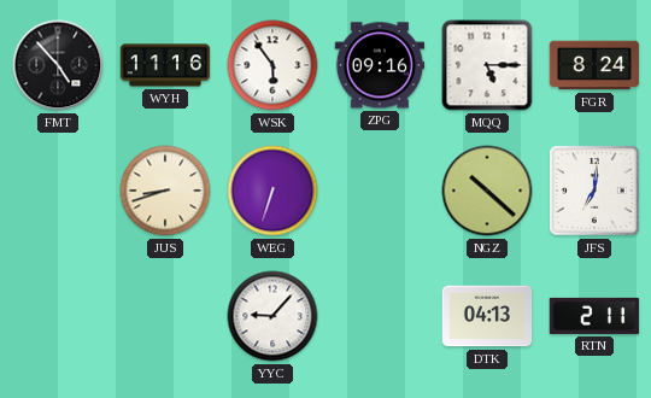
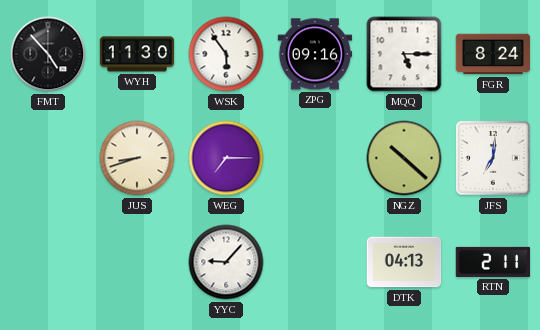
WYH: 11:16 -> 11:30 (137, 54)
WEG: 6:33 -> 7:15 (226, 158)
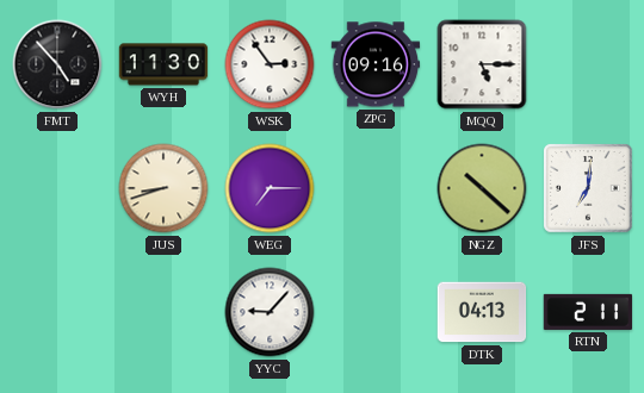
WSK: 5:54 -> 2:54 (270, 64)
FGR: 8:24 -> none (493, 54)
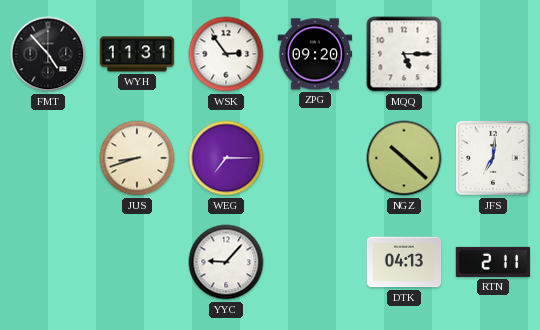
WYH: 11:30 -> 11:31 (137, 54)
ZPG: 09:16 -> 09:20 (315, 54)
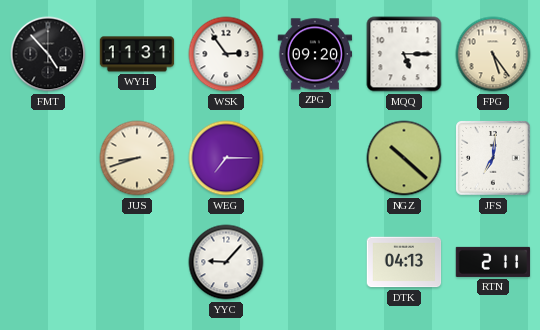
FPG: none -> 5:24 (493, 54)
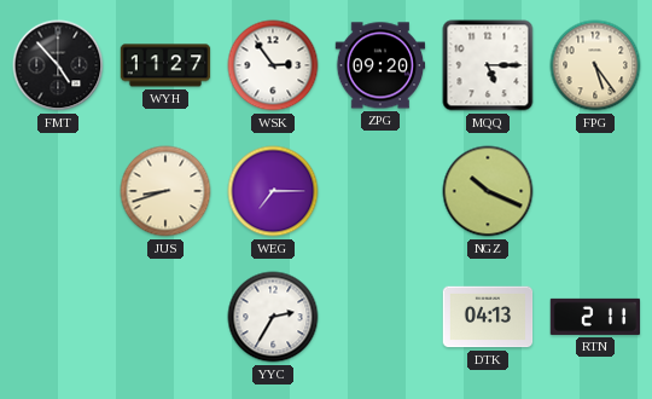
WYH: 11:31 -> 11:27 (165, 65)
NGZ: 10:22 -> 10:19 (488, 191)
JFS: 7:01 -> none (493, 158)
YYC: 9:07 -> 2:35 (273, 317)
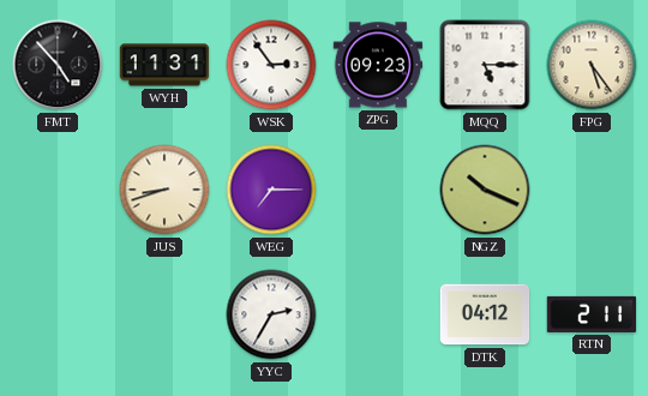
WYH: 11:27 -> 11:31 (164, 65)
ZPG: 09:20 -> 09:23 (378, 65)
DTK: 04:13 -> 04:12 (485, 314)
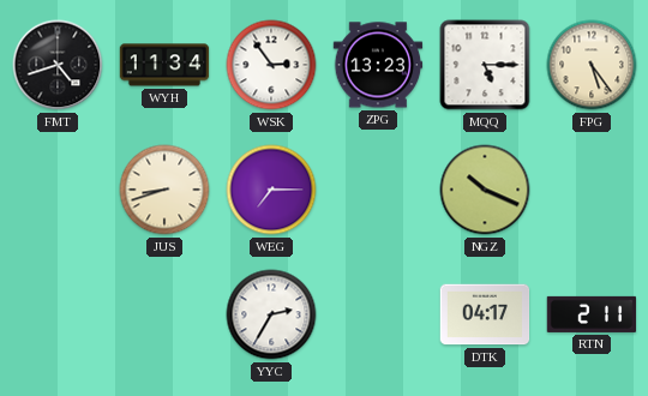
FMT: 4:53 -> 4:42 (58, 65)
WYH: 11:31 -> 11:34 (164, 65)
ZPG: 09:23 -> 13:23 (378, 65)
DTK: 04:12 -> 04:17 (485, 314)
